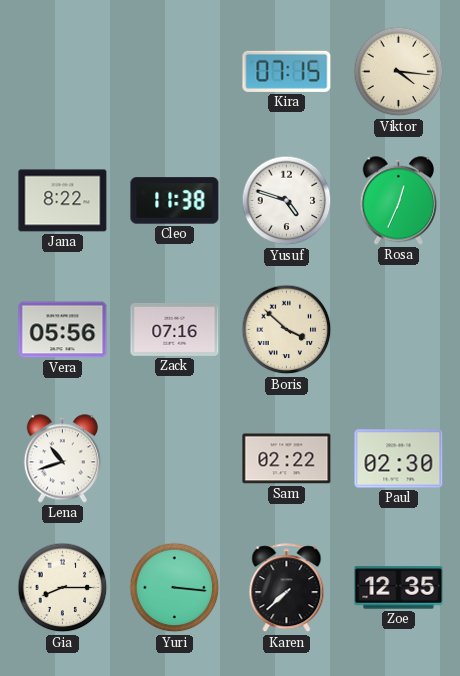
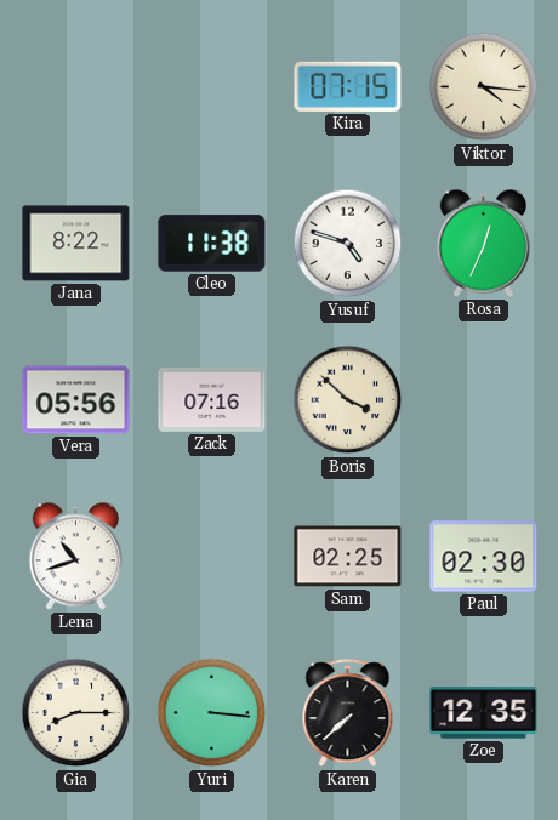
Sam: 02:22 -> 02:25 (348, 557)
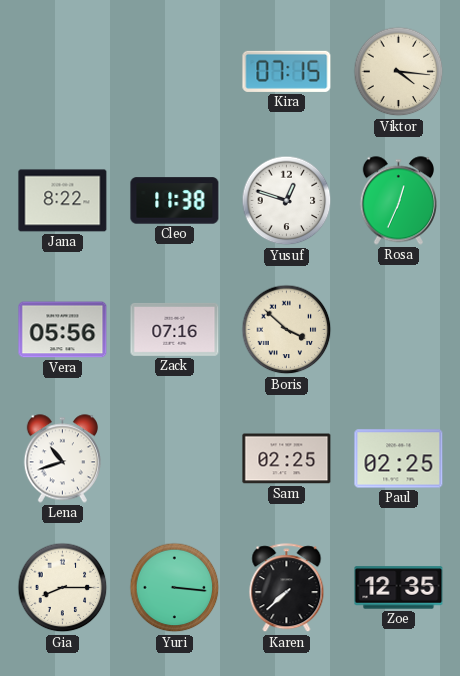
Yusuf: 4:48 -> 12:48 (287, 201)
Paul: 02:30 -> 02:25 (399, 459)
